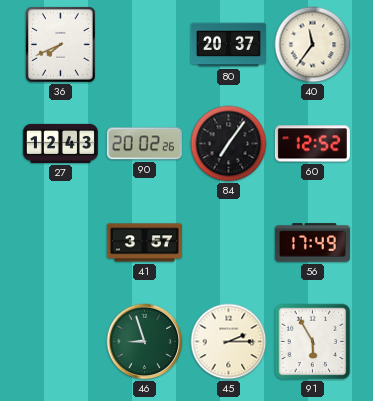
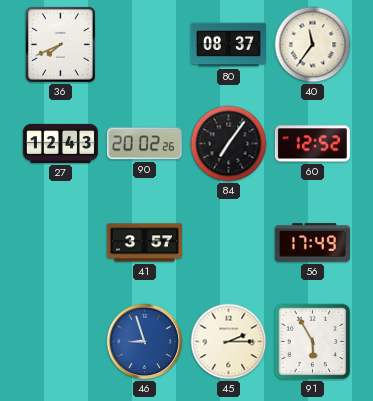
80: 20:37 -> 08:37 (228, 45)
46 dial: green -> blue (145, 342)
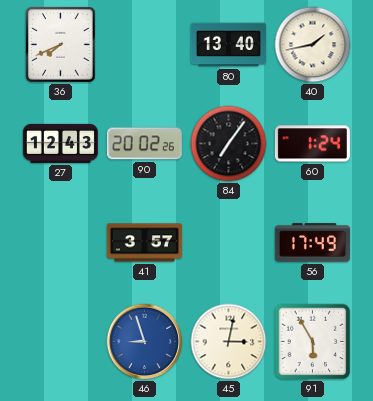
80: 08:37 -> 13:40 (228, 45)
40: 11:36 -> 1:43 (313, 45)
60: 12:52 -> 1:24 (312, 144)
45: 2:15 -> 3:02 (229, 342)
